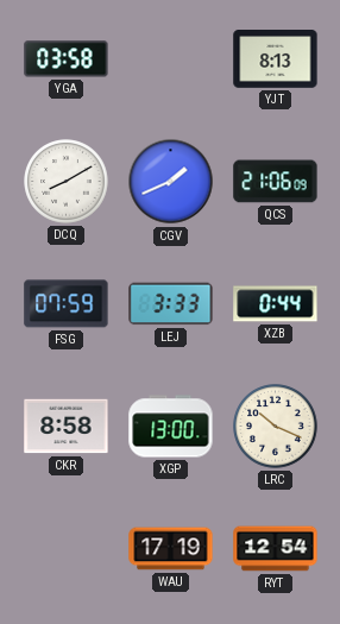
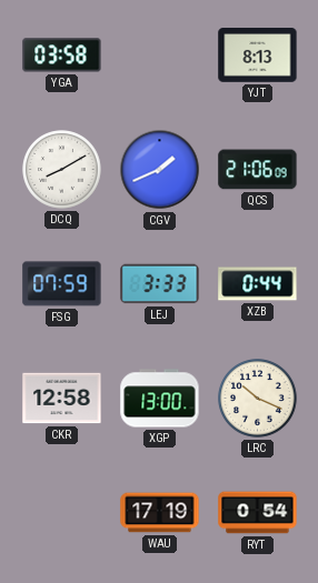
CKR: 8:58 -> 12:58 (62, 399)
RYT: 12:54 -> 0:54 (258, 513)
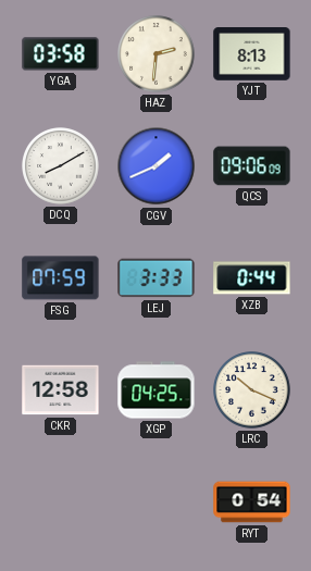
HAZ: none -> 2:31 (157, 54)
QCS: 21:06 -> 09:06 (252, 166)
XGP: 13:00 -> 04:25 (157, 390)
WAU: 17:19 -> none (160, 513)
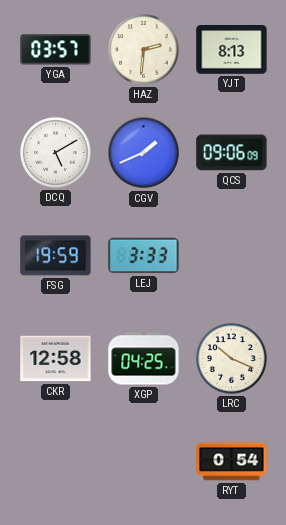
YGA: 03:58 -> 03:57 (56, 50)
DCQ: 8:10 -> 5:10 (56, 153)
FSG: 07:59 -> 19:59 (56, 256)
XZB: 0:44 -> none (252, 278)
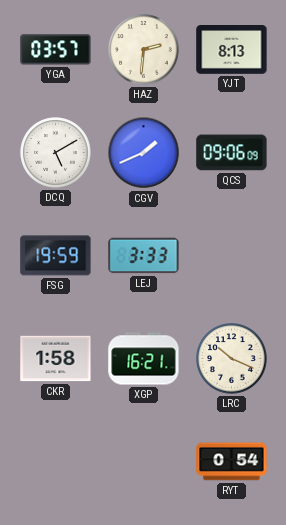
CKR: 12:58 -> 1:58 (56, 359)
XGP: 04:25 -> 16:21 (144, 359)
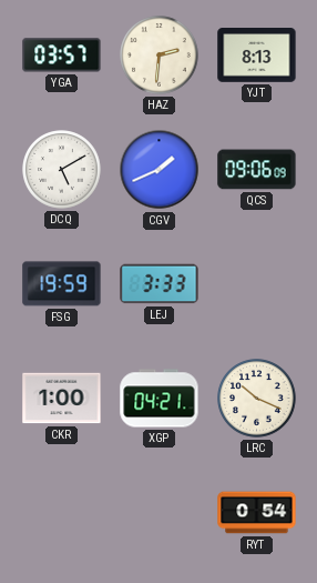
CKR: 1:58 -> 1:00 (62, 399)
XGP: 16:21 -> 04:21 (160, 399)
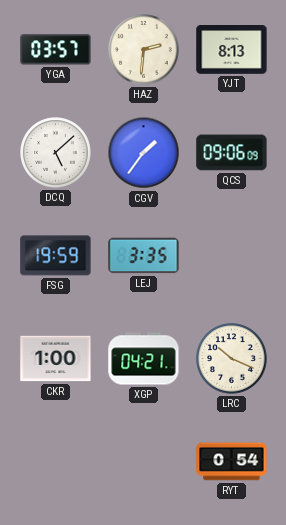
DCQ: 5:10 -> 5:08 (56, 153)
CGV: 1:41 -> 1:36 (144, 153)
LEJ: 3:33 -> 3:35 (144, 256)
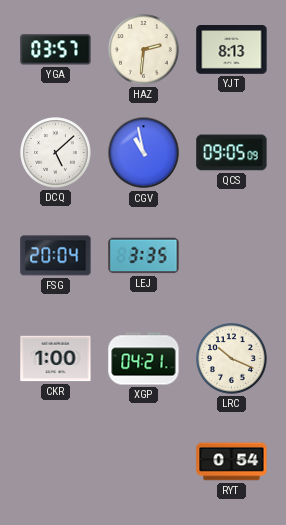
CGV: 1:36 -> 10:58 (144, 153)
QCS: 09:06 -> 09:05 (232, 153)
FSG: 19:59 -> 20:04 (56, 256)
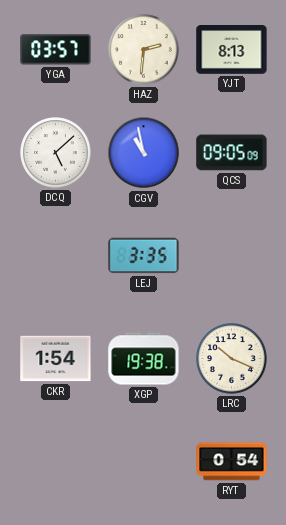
FSG: 20:04 -> none (56, 256)
CKR: 1:00 -> 1:54 (56, 359)
XGP: 04:21 -> 19:38 (144, 359)
